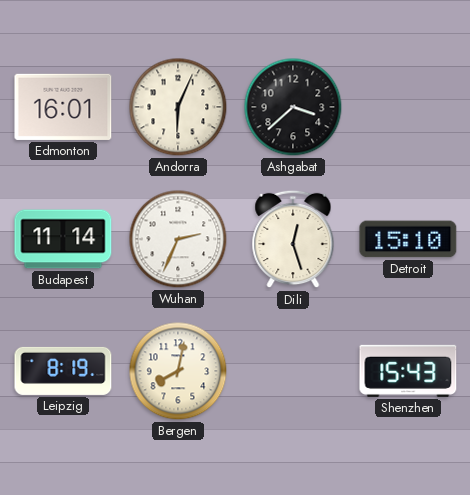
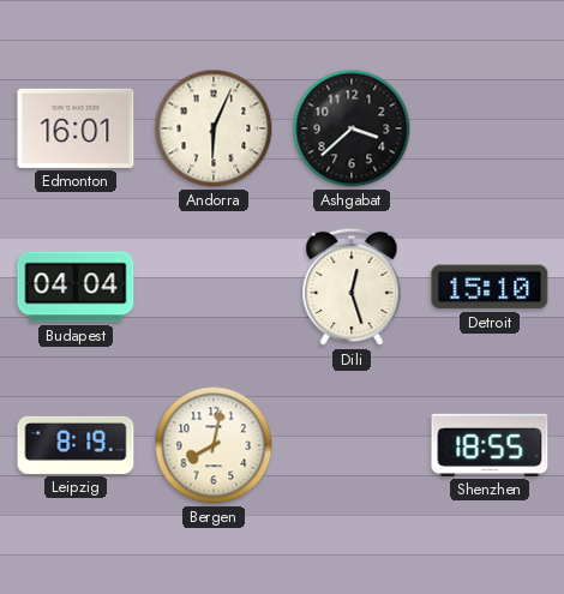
Budapest: 11:14 -> 04:04 (76, 287)
Wuhan: 2:34 -> none (178, 239)
Shenzhen: 15:43 -> 18:55 (490, 445)
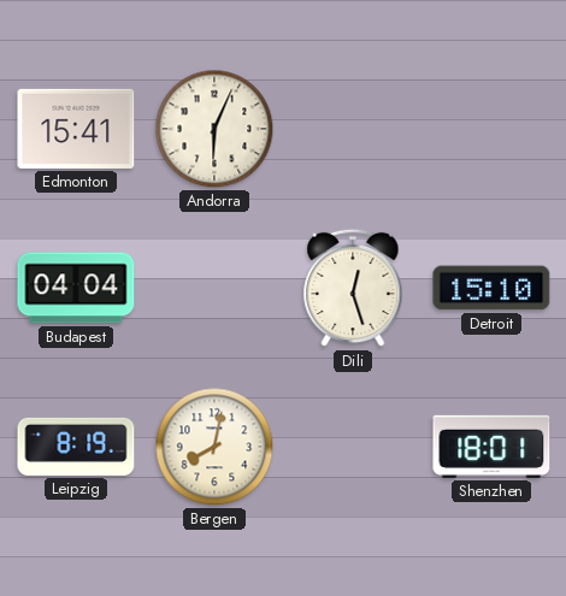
Edmonton: 16:01 -> 15:41 (76, 129)
Ashgabat: 3:38 -> none (352, 128)
Shenzhen: 18:55 -> 18:01 (491, 447)
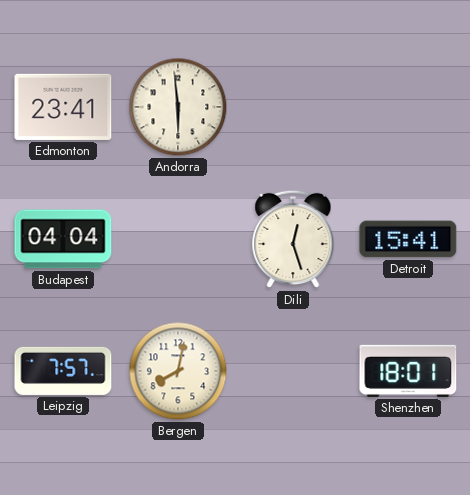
Edmonton: 15:41 -> 23:41 (63, 107)
Andorra: 6:04 -> 5:59 (178, 107)
Detroit: 15:10 -> 15:41 (408, 239)
Leipzig: 8:19 -> 7:57 (63, 371)
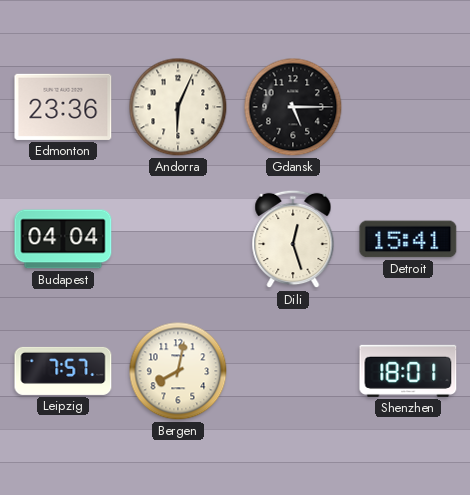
Edmonton: 23:41 -> 23:36 (63, 107)
Andorra: 5:59 -> 6:04 (178, 107)
Gdansk: none -> 5:15 (293, 107)
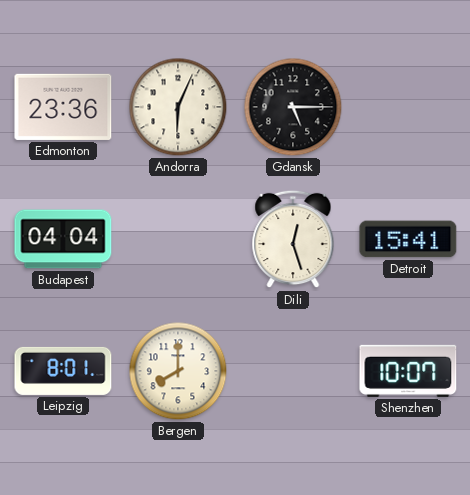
Leipzig: 7:57 -> 8:01 (63, 371)
Bergen: 8:02 -> 8:00 (178, 371)
Shenzhen: 18:01 -> 10:07 (408, 371)
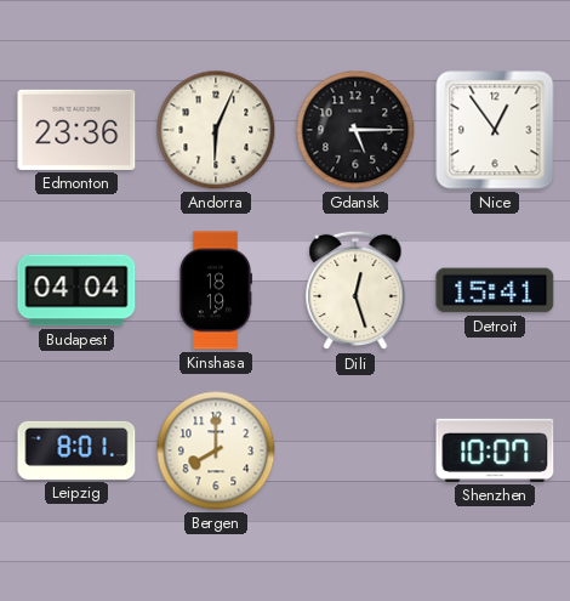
Nice: none -> 12:54 (495, 130)
Kinshasa: none -> 18:19 (215, 290)
